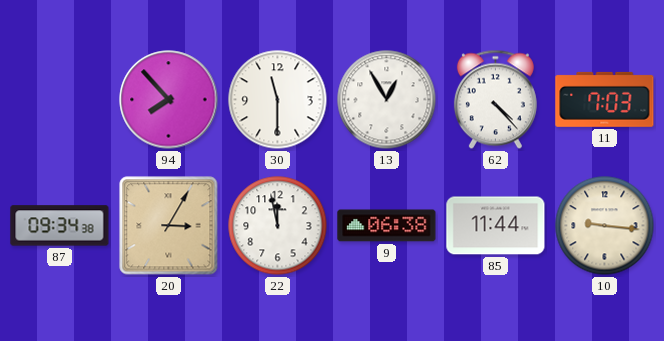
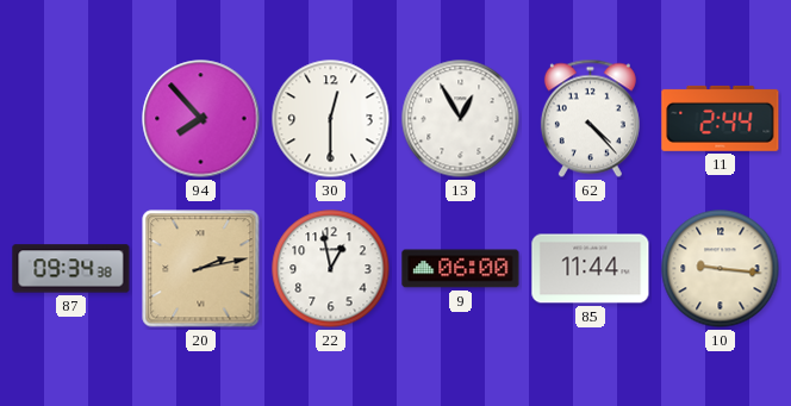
30: 11:30 -> 12:30 (331, 119)
11: 7:03 -> 2:44 (721, 118)
20: 3:05 -> 2:13 (201, 269)
22: 11:58 -> 12:58 (331, 269)
9: 06:38 -> 06:00 (461, 269)
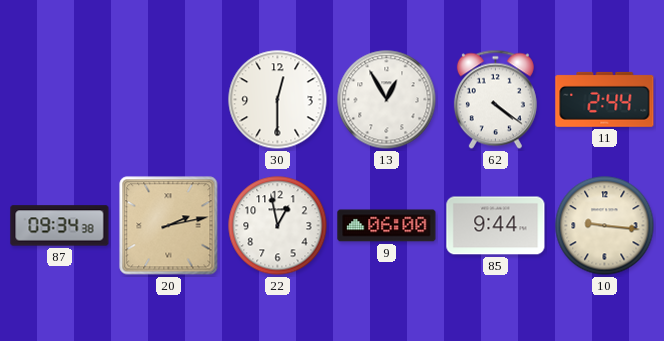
94: 7:53 -> none (201, 119)
62: 4:23 -> 4:21 (495, 100)
85: 11:44 -> 9:44 (496, 226)
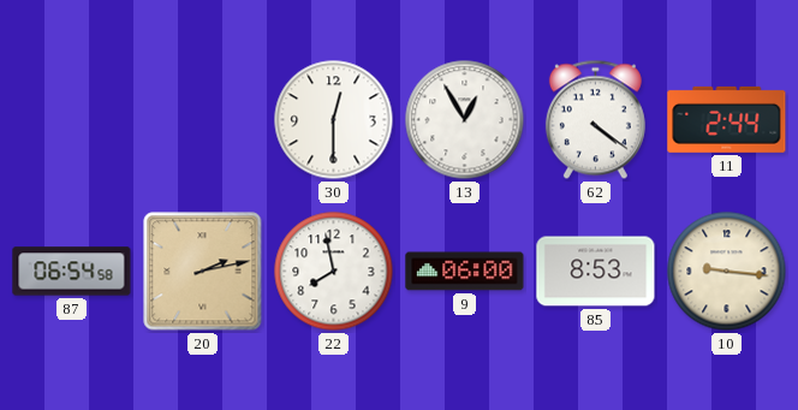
87: 09:34 -> 06:54 (72, 272)
22: 12:58 -> 7:58 (334, 272)
85: 9:44 -> 8:53 (596, 272)
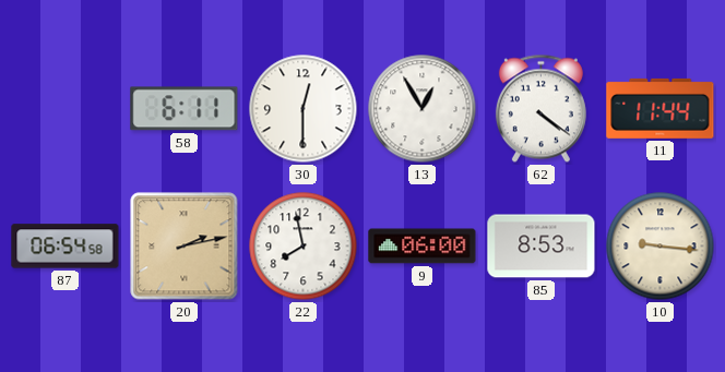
58: none -> 6:11 (185, 109)
11: 2:44 -> 11:44 (661, 108)
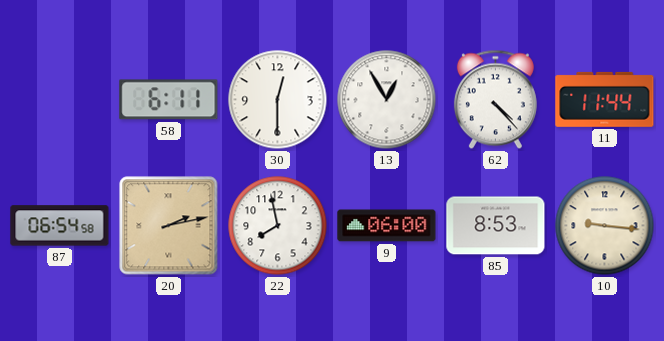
62: 4:21 -> 4:23 (495, 100)
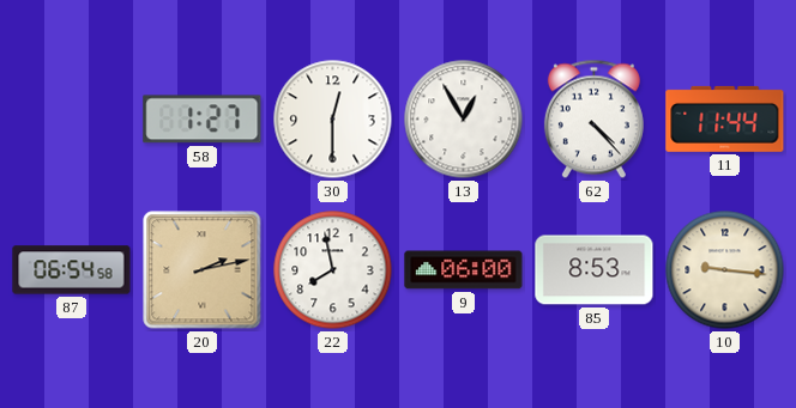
58: 6:11 -> 1:27 (203, 120)
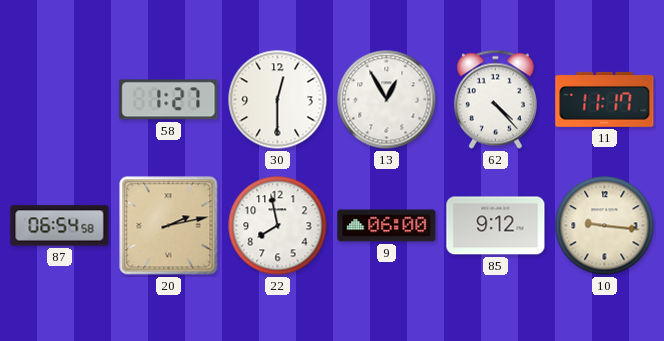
11: 11:44 -> 11:17 (605, 99)
85: 8:53 -> 9:12 (496, 226)
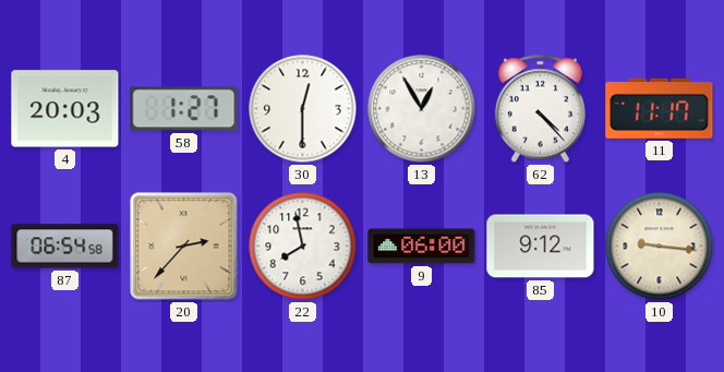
4: none -> 20:03 (65, 109)
20: 2:13 -> 2:37 (184, 247)
